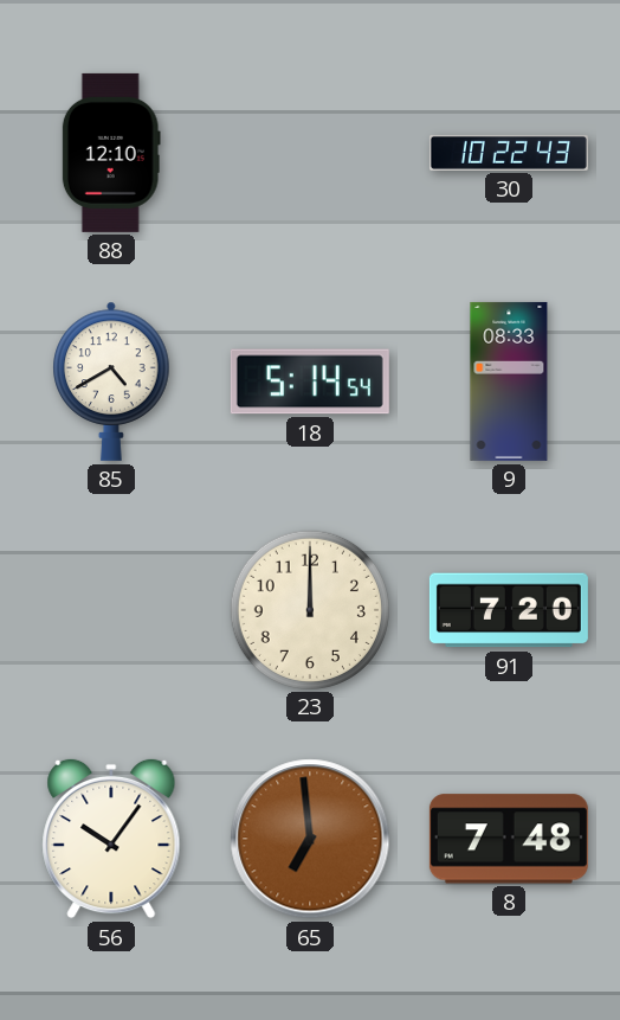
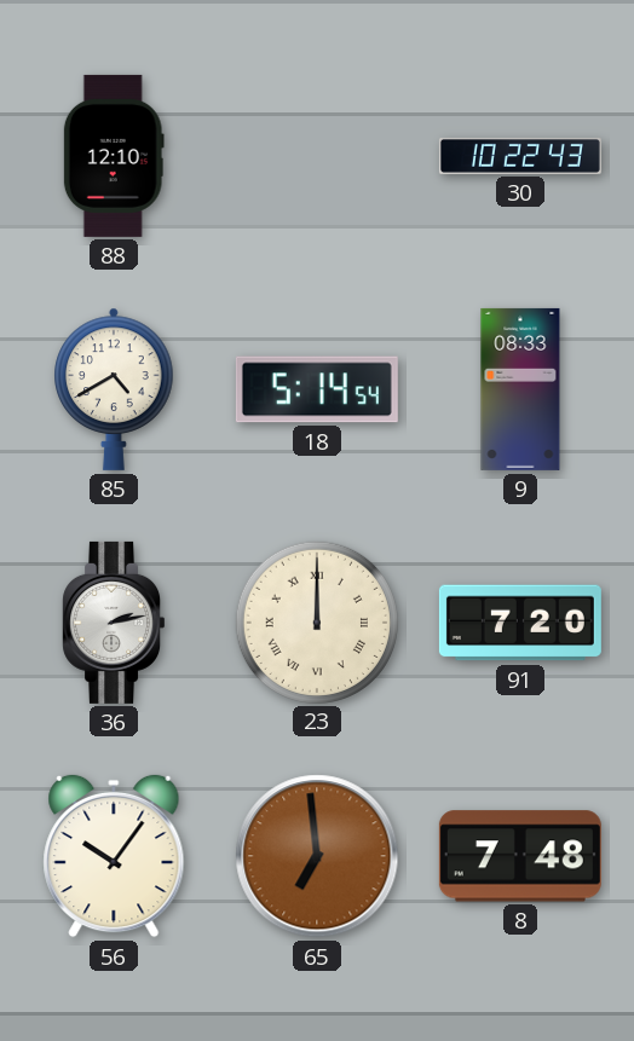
36: none -> 2:13 (114, 623)
23 numerals: Arabic -> Roman (316, 621)
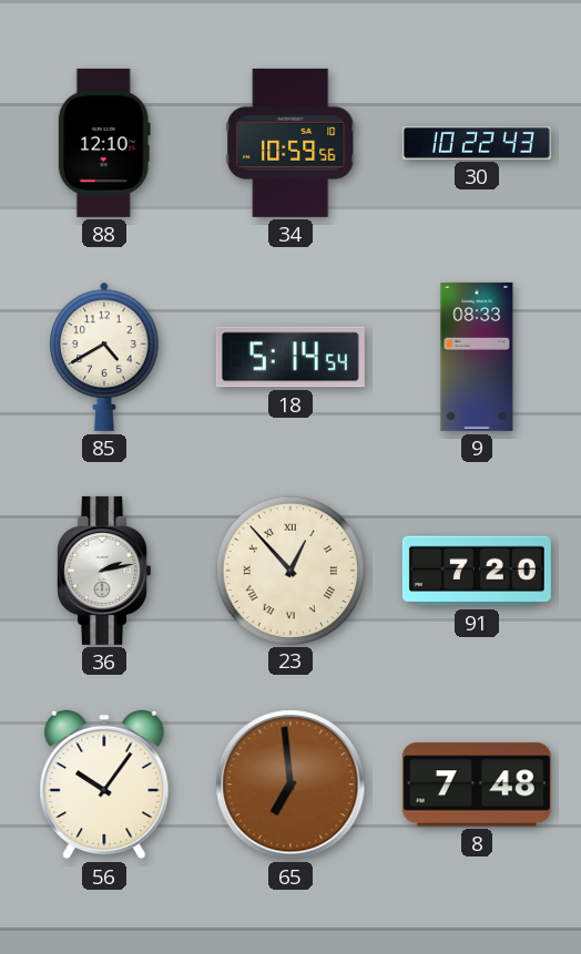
34: none -> 10:59 (290, 143)
23: 12:00 -> 12:53 (289, 570)
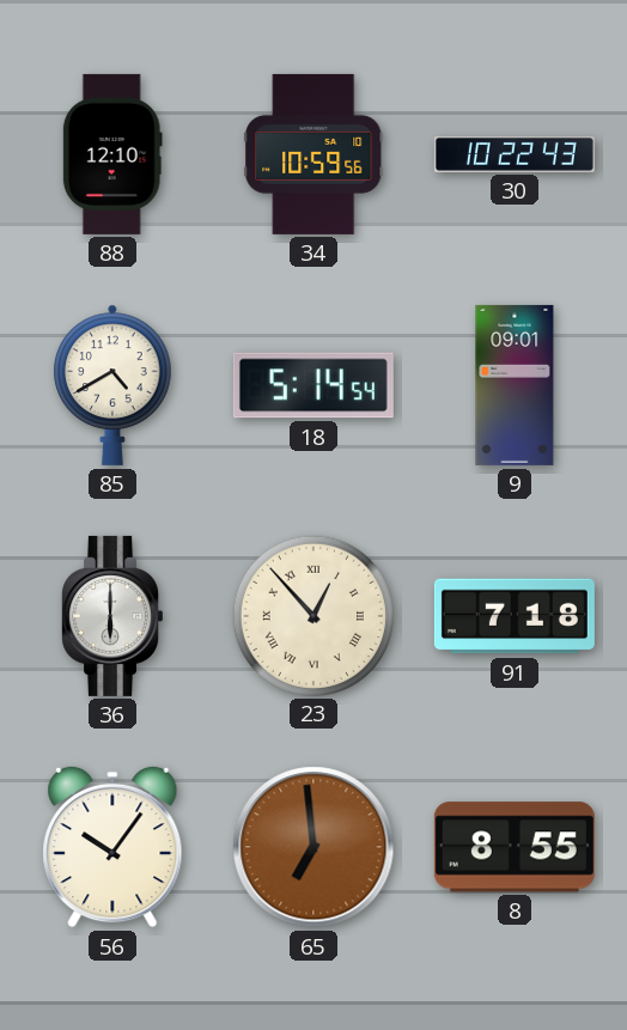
9: 08:33 -> 09:01 (515, 385)
36: 2:13 -> 6:00 (112, 616)
91: 7:20 -> 7:18 (515, 616)
8: 7:48 -> 8:55 (515, 847)
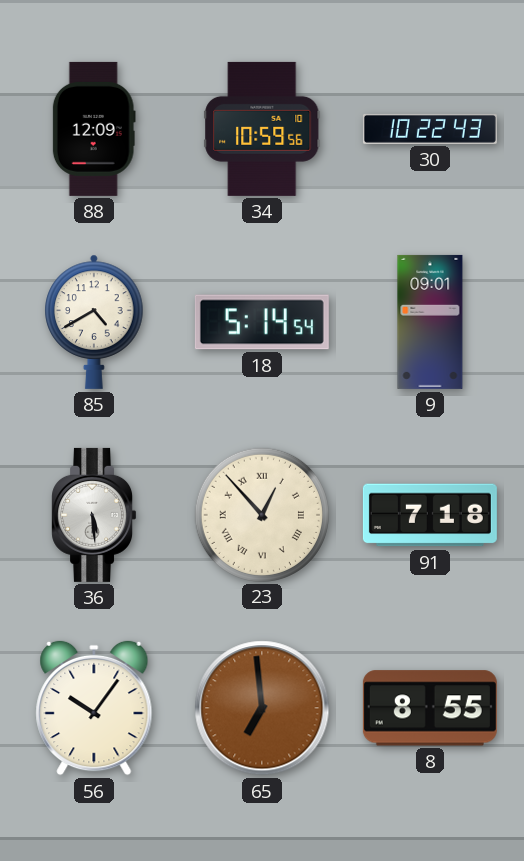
88: 12:10 -> 12:09 (94, 129)
36: 6:00 -> 5:29 (94, 515)
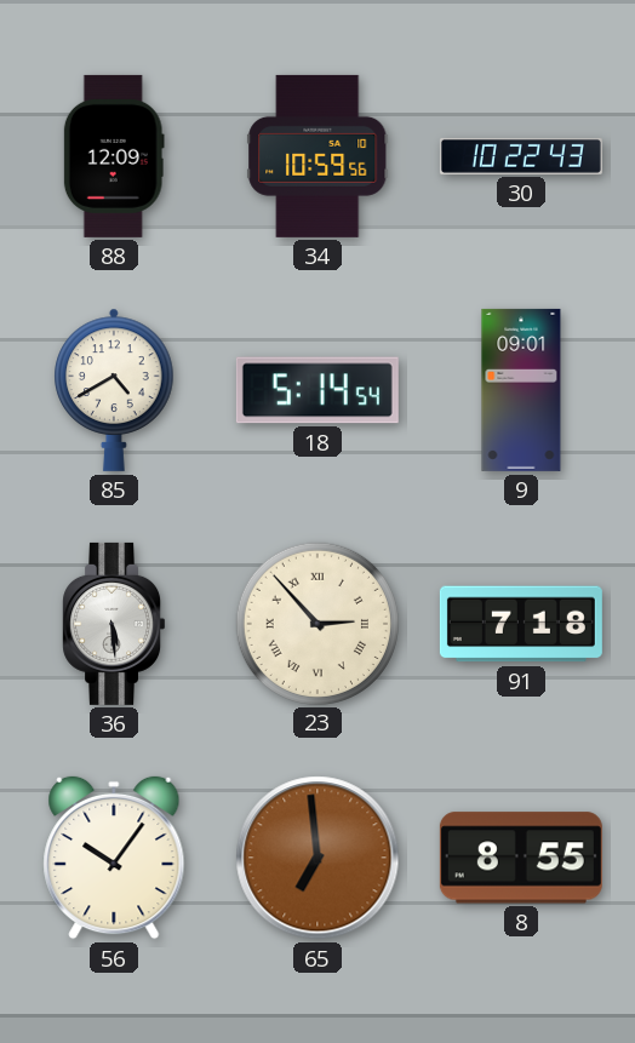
23: 12:53 -> 2:53 (316, 623)
